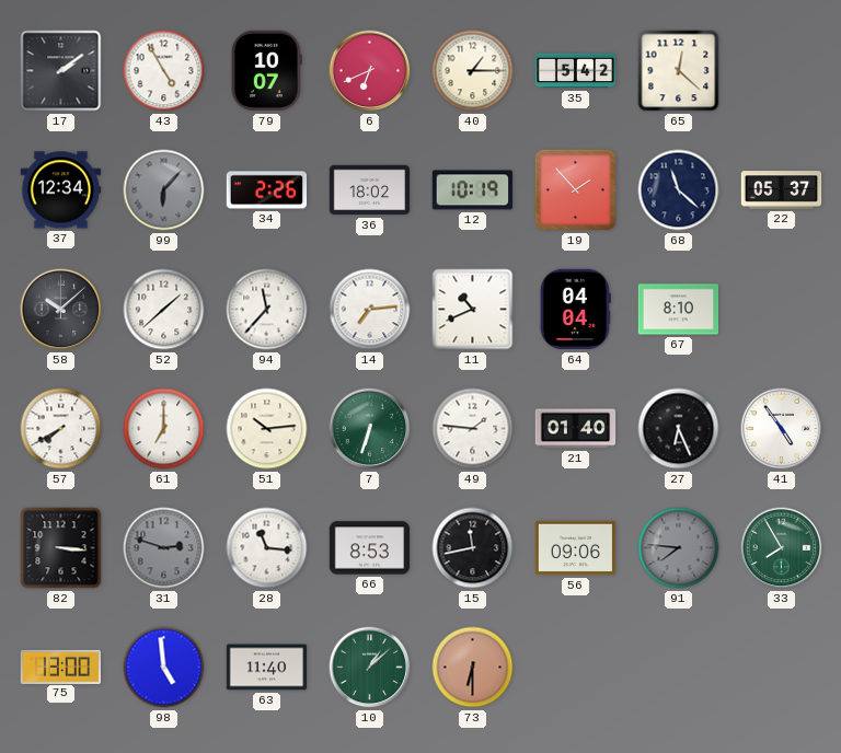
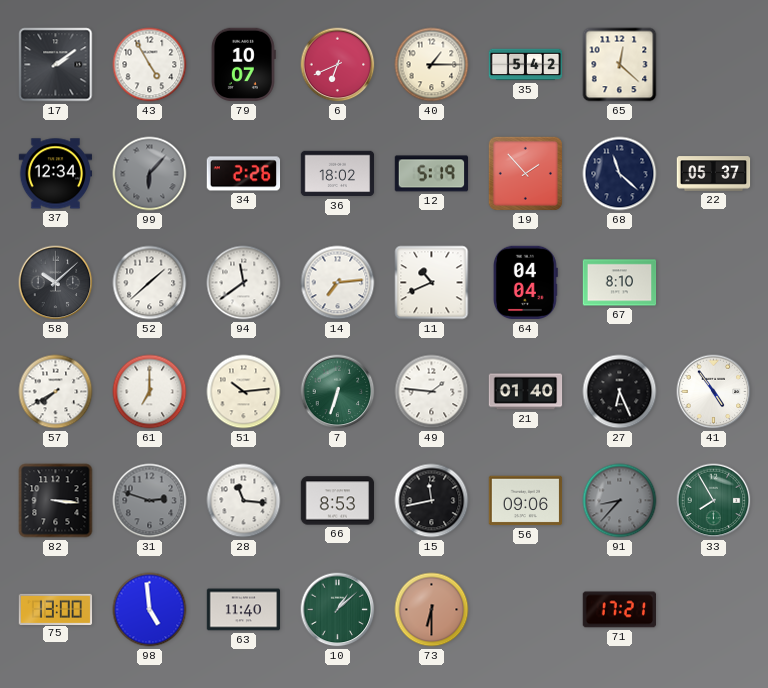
12: 10:19 -> 5:19 (432, 174)
94: 11:37 -> 11:39 (244, 283)
91: 7:46 -> 8:37 (620, 501)
71: none -> 17:21 (619, 610)
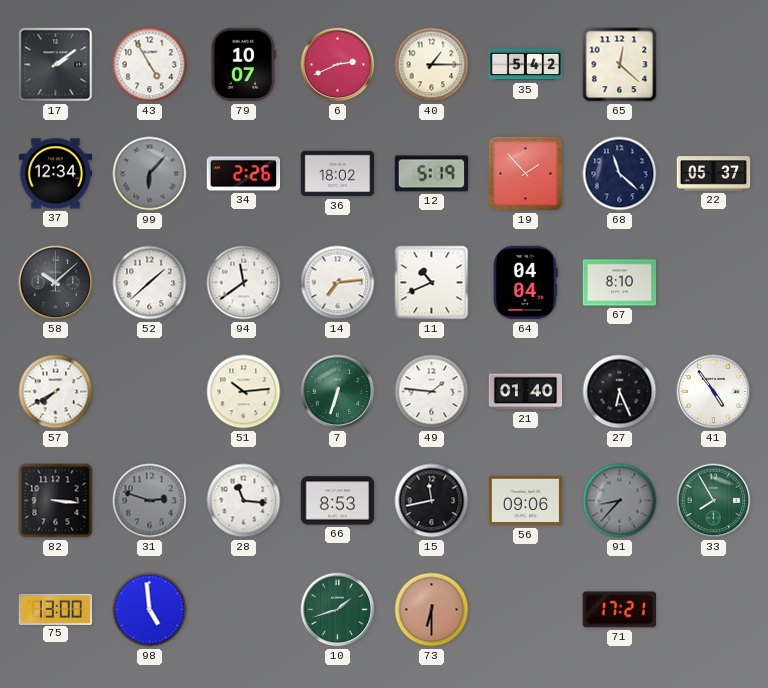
6: 6:41 -> 2:41 (338, 65)
61: 7:00 -> none (150, 392)
63: 11:40 -> none (244, 610)
10: 1:08 -> 1:42 (338, 610)
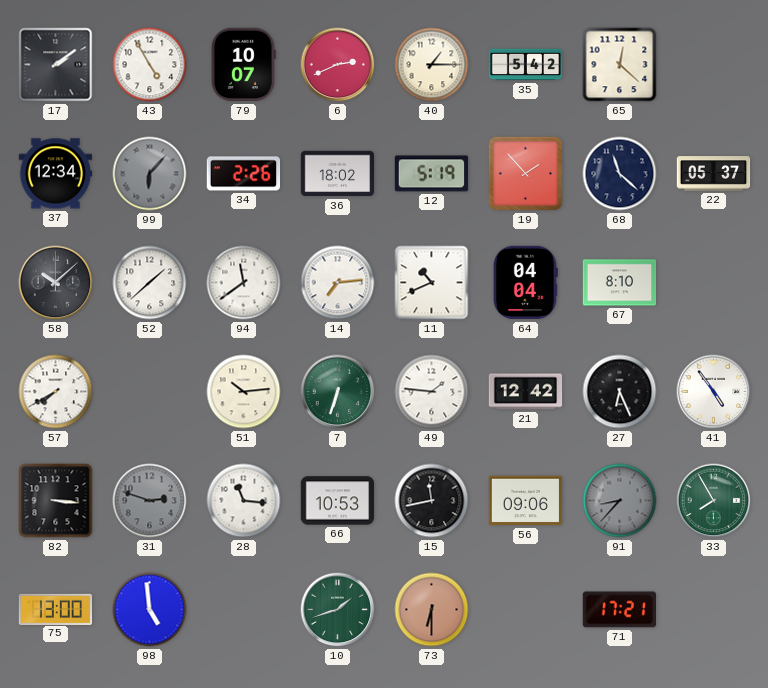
21: 01:40 -> 12:42 (526, 392)
66: 8:53 -> 10:53 (338, 501)
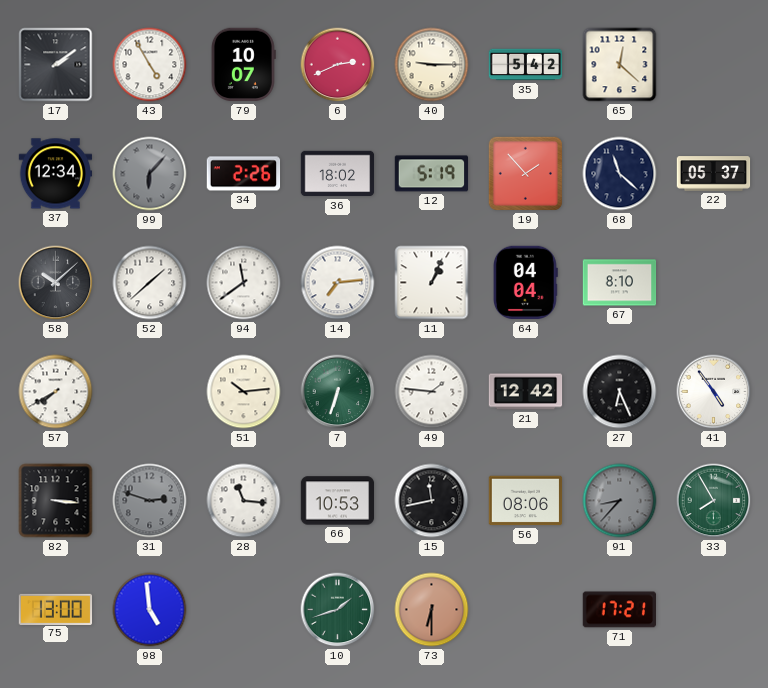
40: 1:15 -> 9:15 (432, 65)
11: 10:41 -> 1:04 (432, 283)
56: 09:06 -> 08:06 (526, 501)
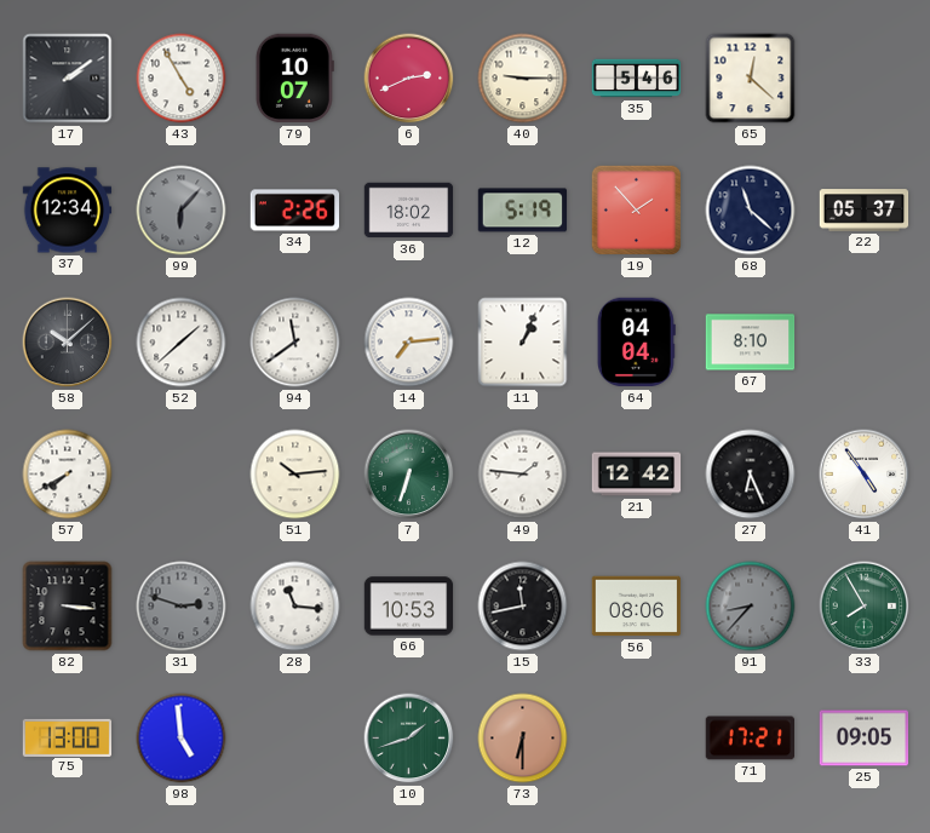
35: 5:42 -> 5:46 (637, 79)
25: none -> 09:05 (865, 739)
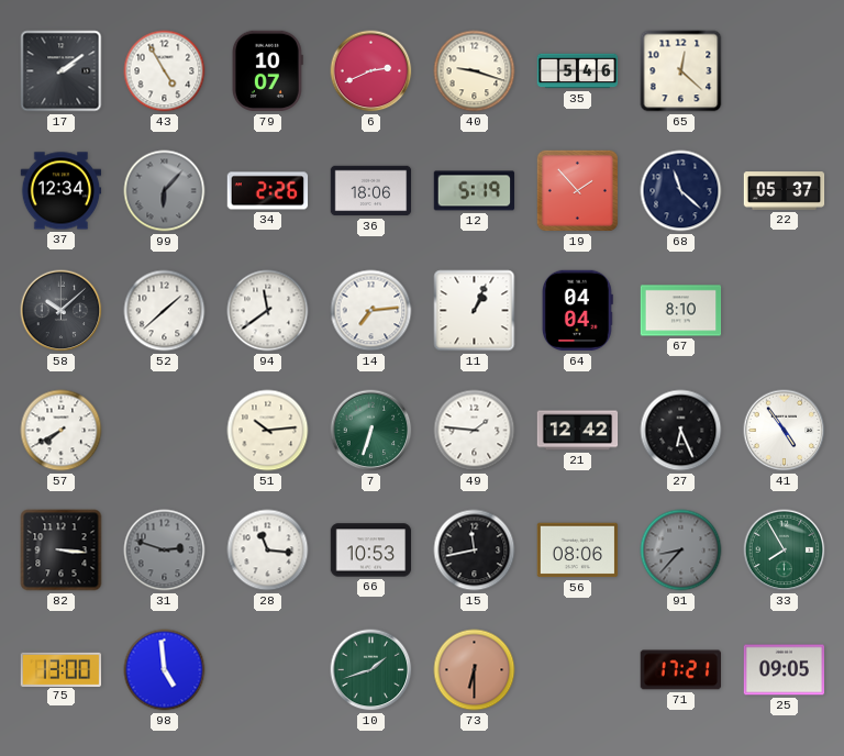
40: 9:15 -> 9:18 (475, 71)
36: 18:02 -> 18:06 (371, 191)
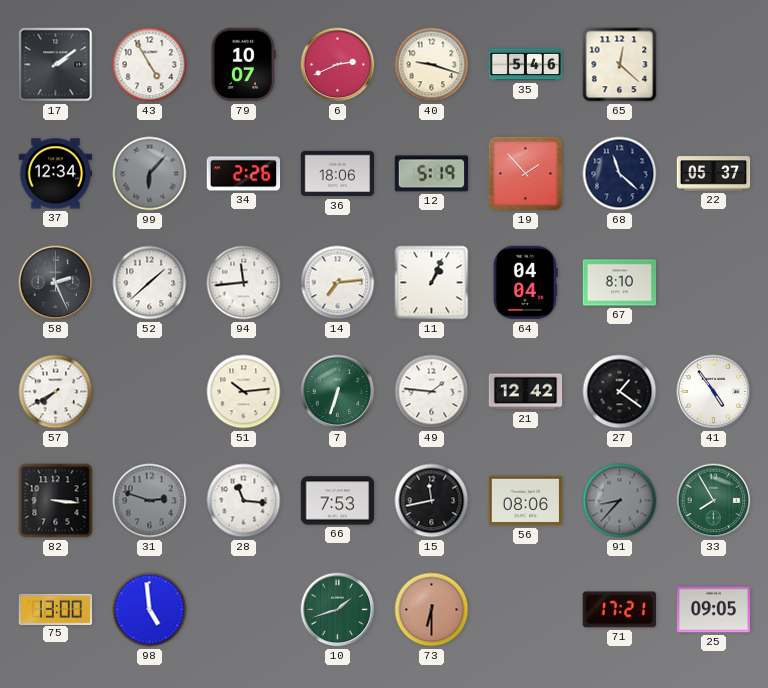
58: 10:08 -> 2:26 (56, 283)
94: 11:39 -> 11:44 (244, 283)
27: 6:26 -> 1:21 (620, 392)
66: 10:53 -> 7:53 (338, 501)
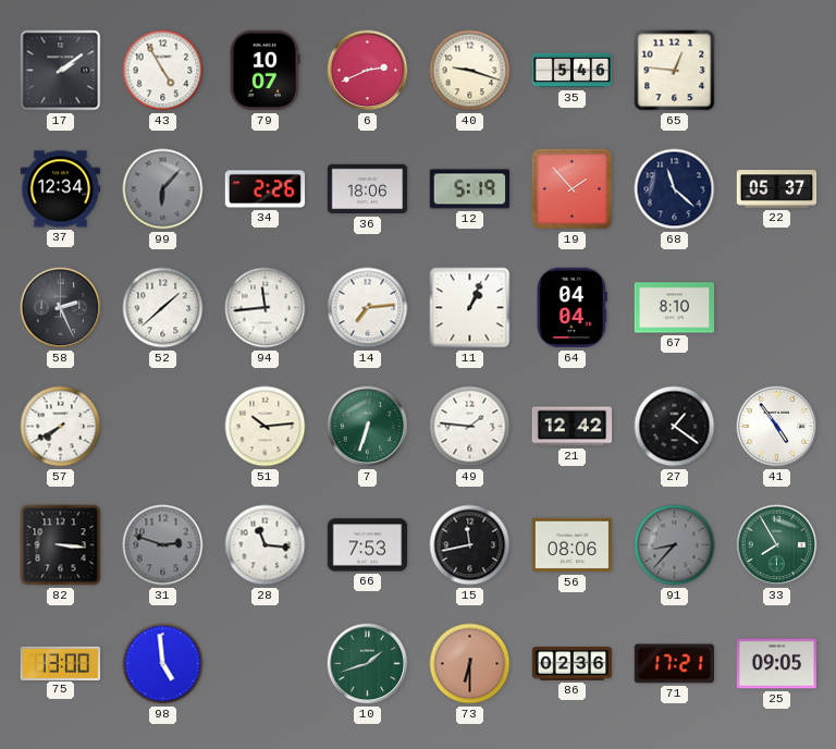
65: 12:22 -> 12:46 (675, 71)
86: none -> 02:36 (573, 664)
